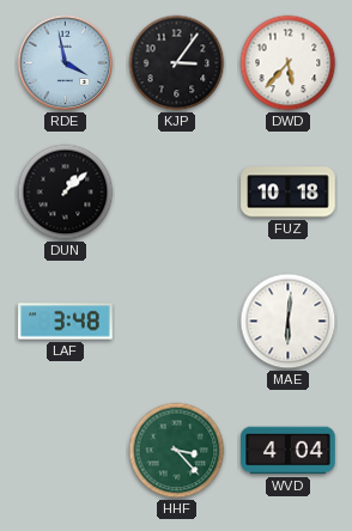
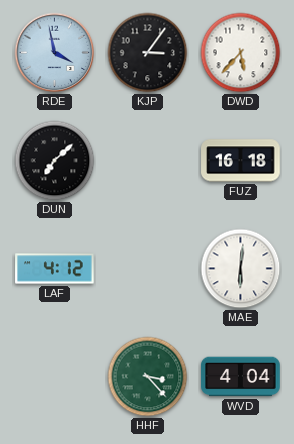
DUN: 1:08 -> 7:08 (55, 161)
FUZ: 10:18 -> 16:18 (241, 161)
LAF: 3:48 -> 4:12 (55, 269)
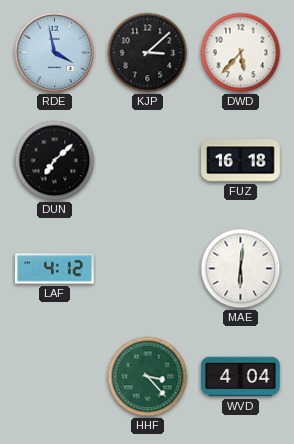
KJP: 3:06 -> 3:08 (148, 53)
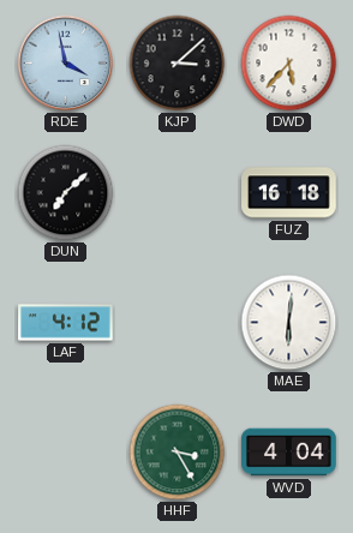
HHF: 3:23 -> 3:25 (178, 453)
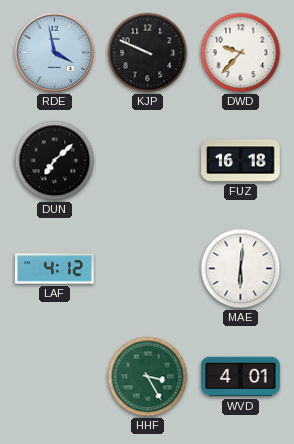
KJP: 3:08 -> 9:49 (148, 53)
DWD: 5:37 -> 9:37 (241, 53)
WVD: 4:04 -> 4:01 (241, 377)
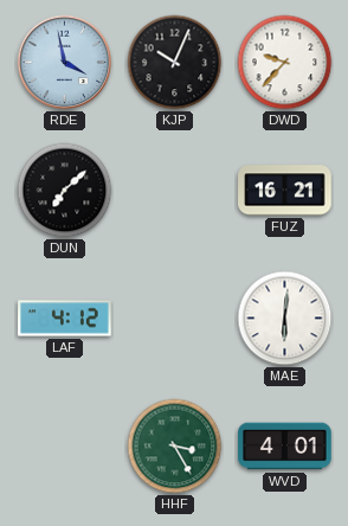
KJP: 9:49 -> 10:04 (175, 63)
FUZ: 16:18 -> 16:21 (285, 191)
